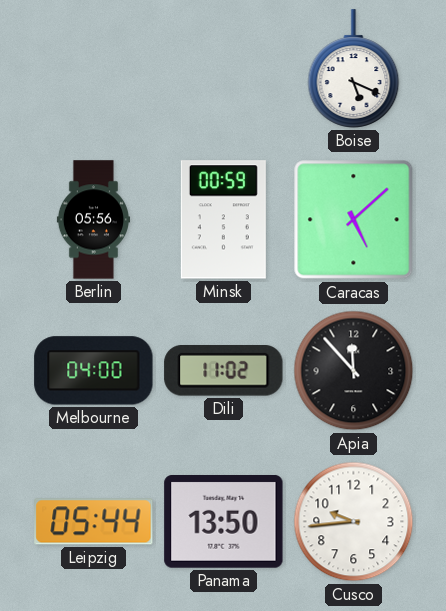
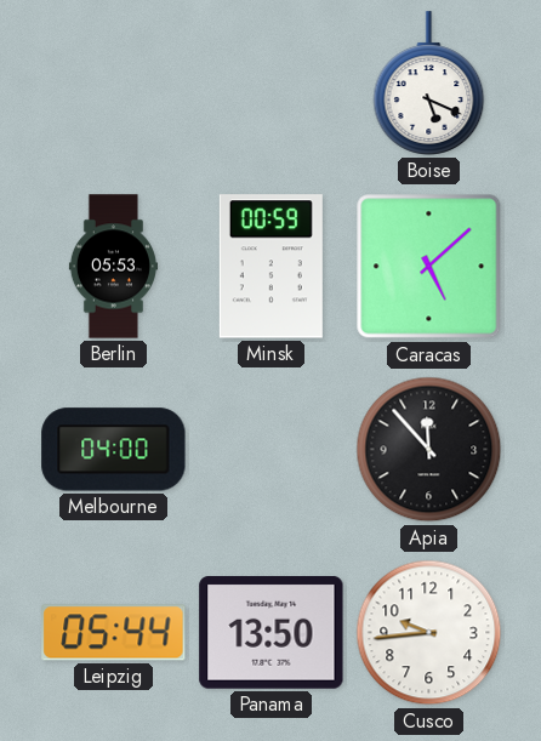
Berlin: 05:56 -> 05:53 (113, 267)
Dili: 11:02 -> none (224, 371)
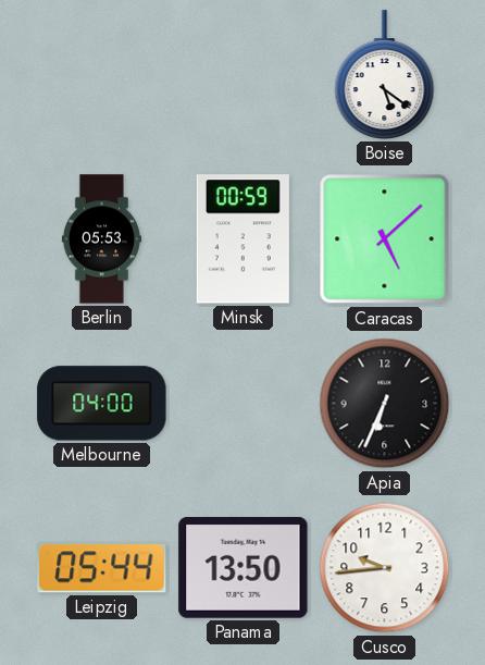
Boise: 5:19 -> 5:21 (385, 75)
Apia: 11:53 -> 6:34 (385, 404)
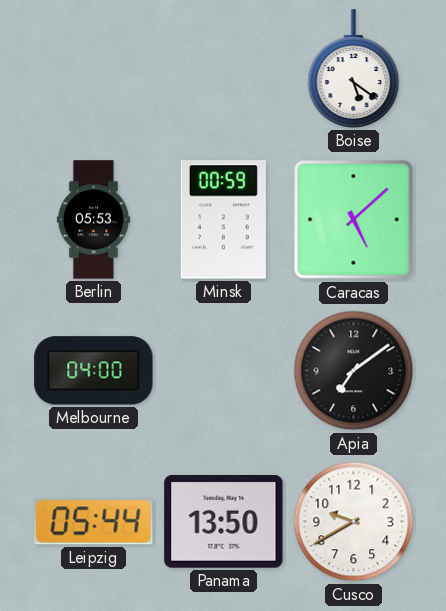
Apia: 6:34 -> 7:09 (354, 371)
Cusco: 9:44 -> 9:40 (354, 522)
